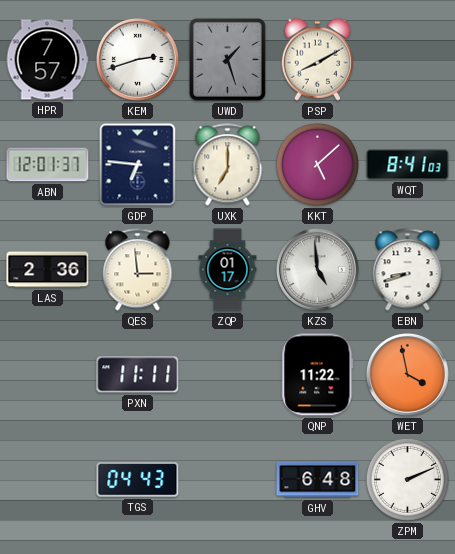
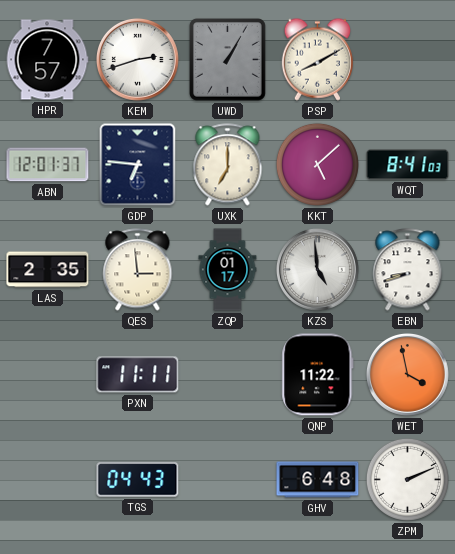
UWD: 1:27 -> 1:05 (227, 59)
LAS: 2:36 -> 2:35 (48, 270)
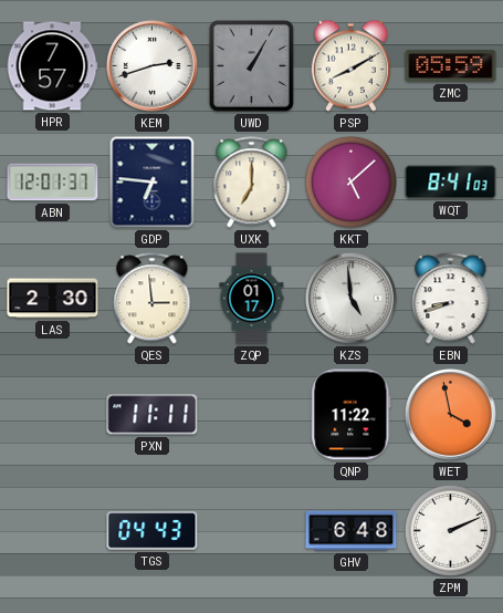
ZMC: none -> 05:59 (451, 66)
LAS: 2:35 -> 2:30 (53, 299)
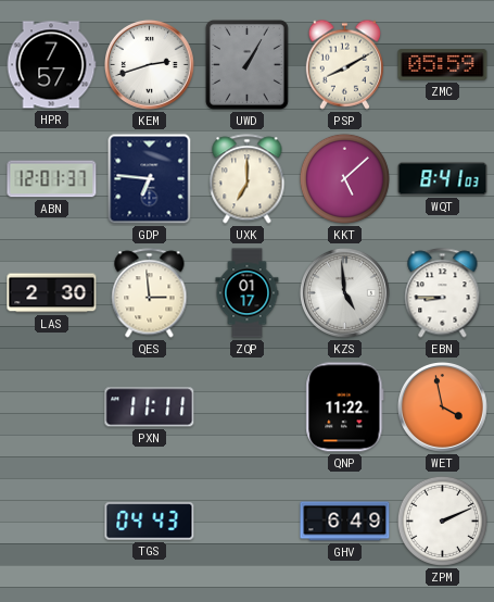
EBN: 8:42 -> 8:45 (443, 293)
GHV: 6:48 -> 6:49 (345, 522)
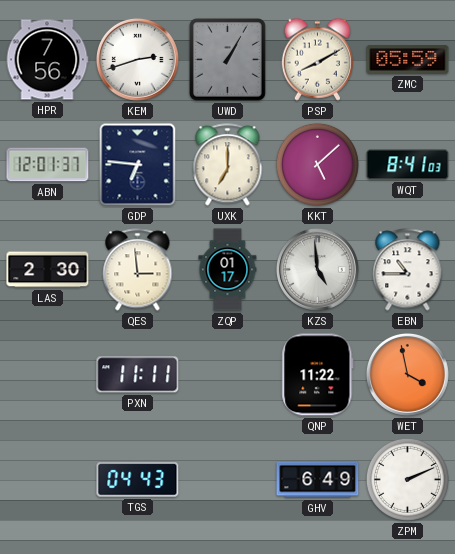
HPR: 7:57 -> 7:56 (47, 60)
EBN: 8:45 -> 10:45 (408, 270)
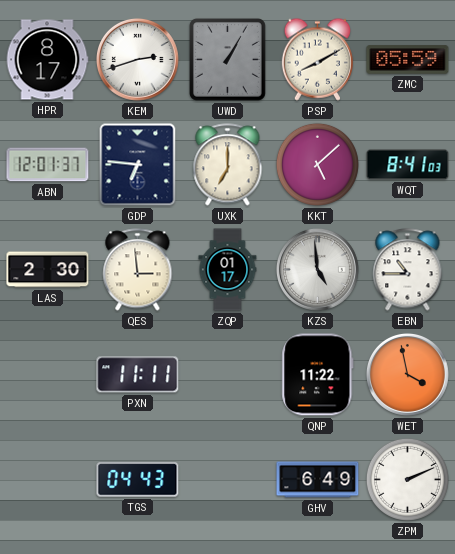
HPR: 7:56 -> 8:17 (47, 60)
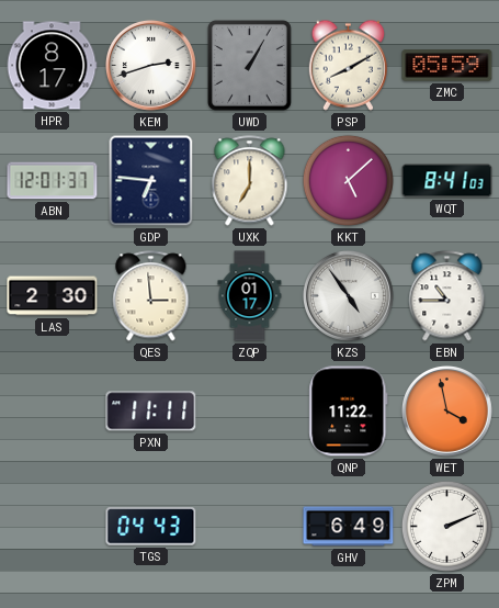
KZS: 4:59 -> 4:54 (348, 295)
